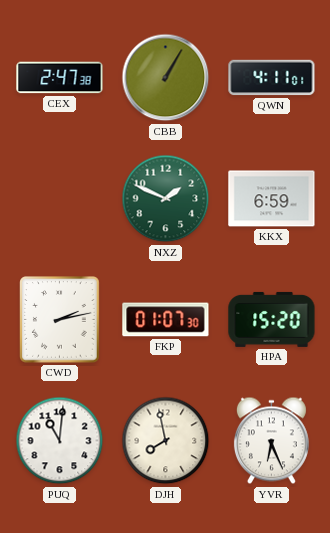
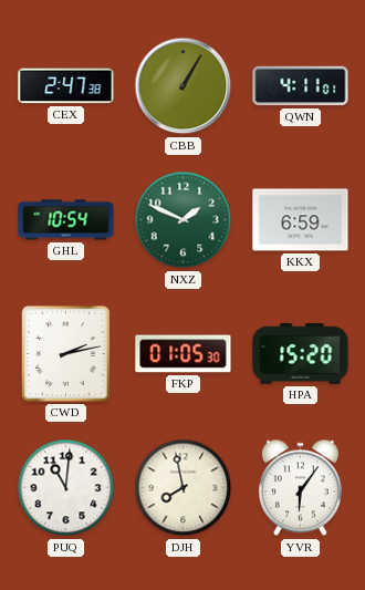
GHL: none -> 10:54 (66, 220)
FKP: 01:07 -> 01:05 (184, 354)
YVR: 6:26 -> 6:06 (300, 488)
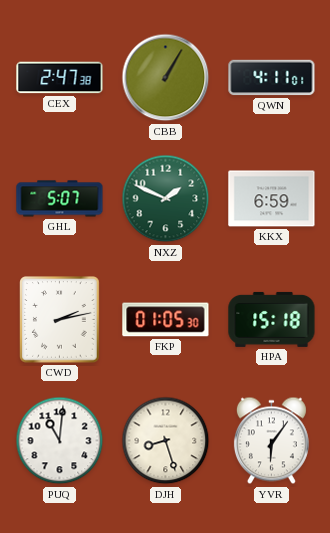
GHL: 10:54 -> 5:07 (60, 199)
HPA: 15:20 -> 15:18 (272, 319)
DJH: 7:58 -> 8:27 (166, 441)
